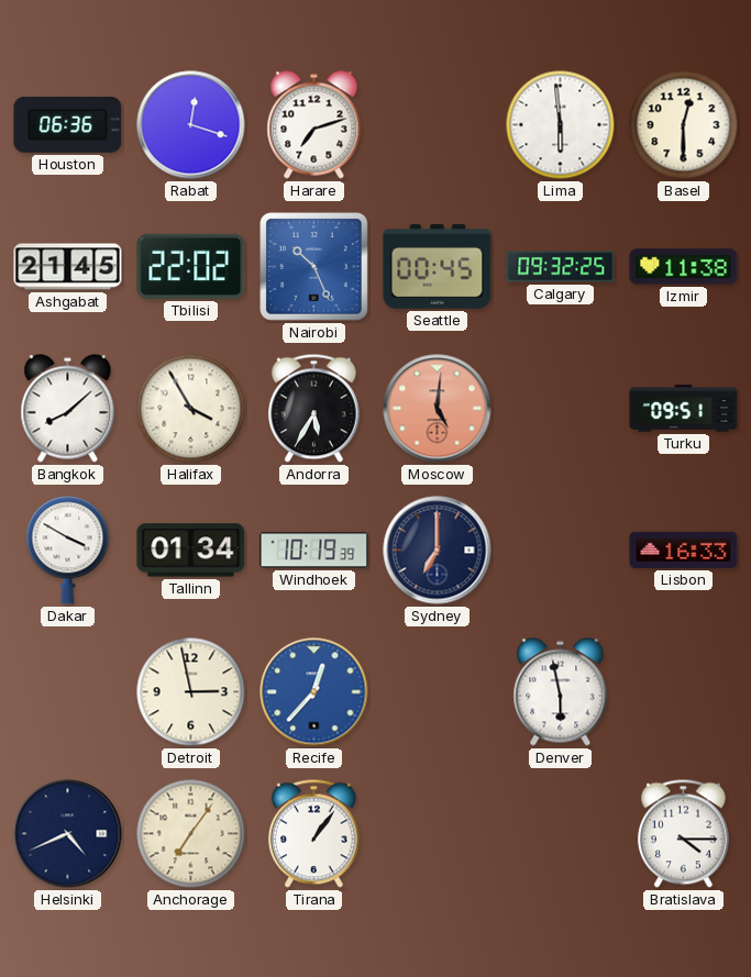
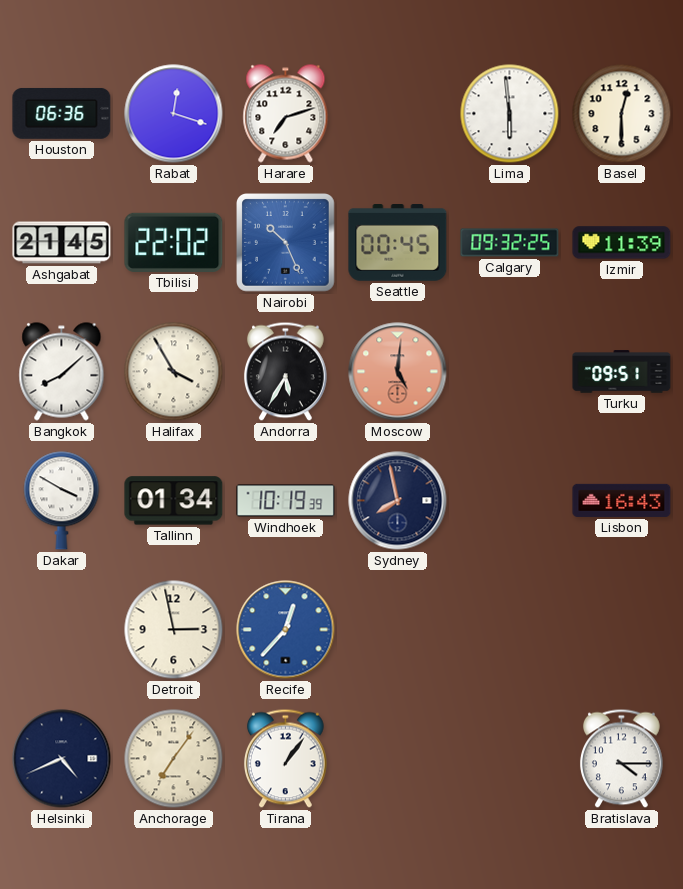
Izmir: 11:38 -> 11:39 (622, 243)
Sydney: 7:00 -> 7:58 (398, 501)
Lisbon: 16:33 -> 16:43 (622, 500)
Denver: 5:58 -> none (561, 692)
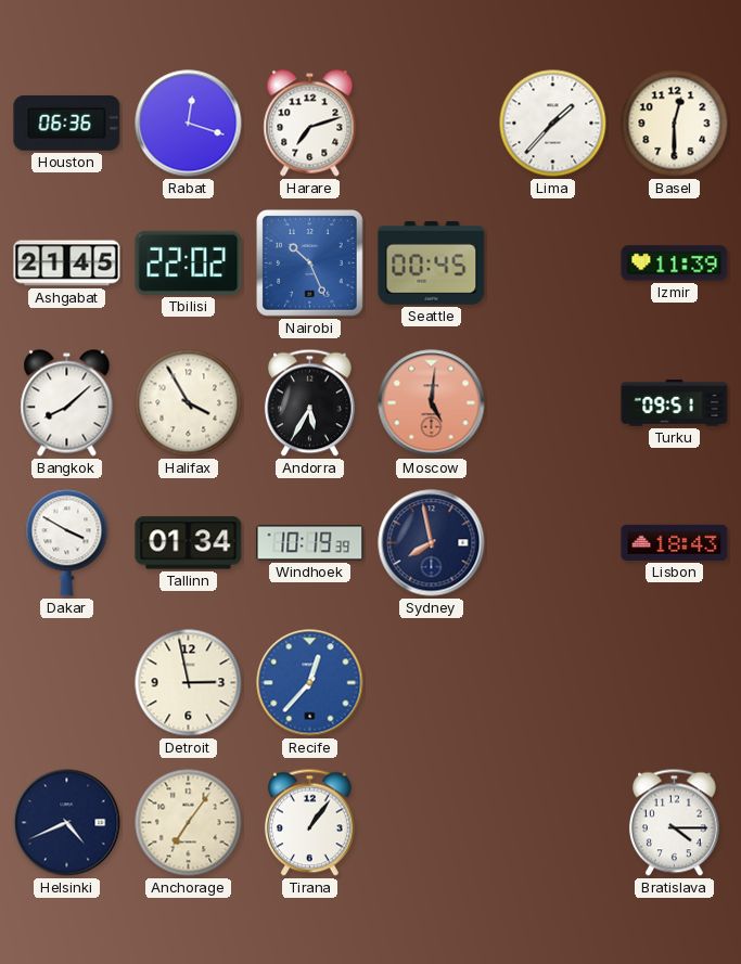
Lima: 5:59 -> 1:37 (553, 124)
Calgary: 09:32 -> none (510, 243)
Lisbon: 16:43 -> 18:43 (675, 542)
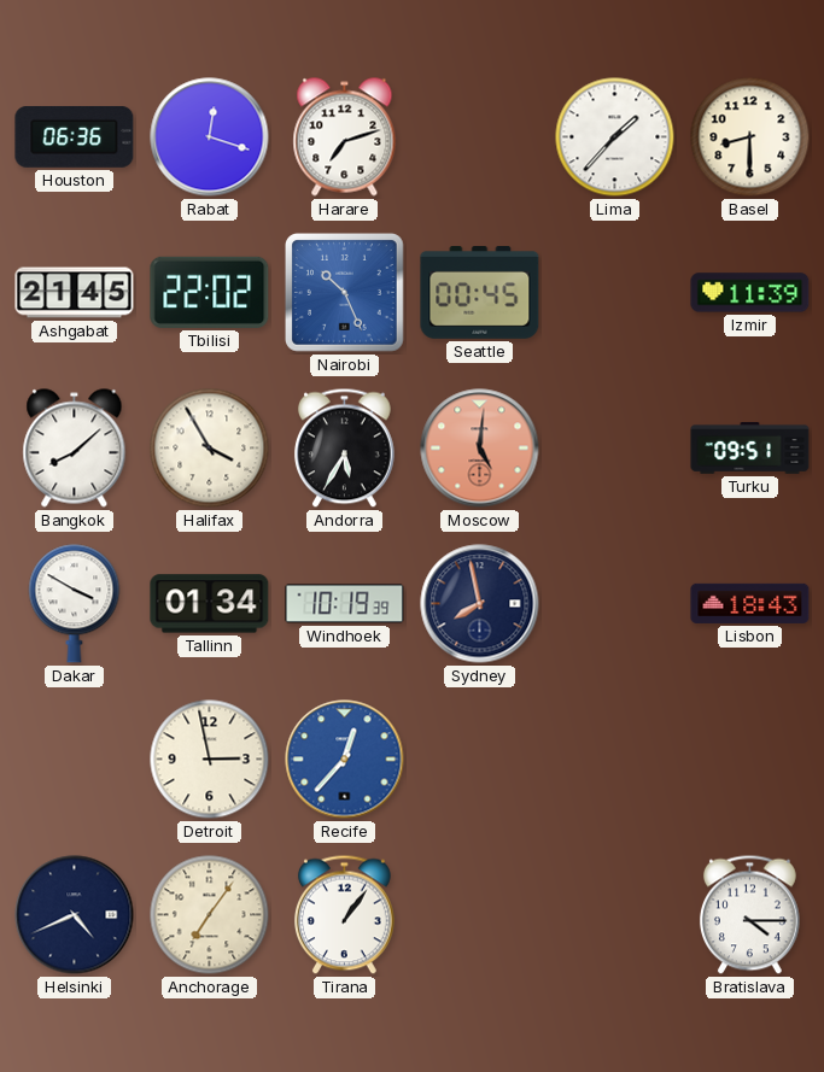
Basel: 12:30 -> 8:30 (750, 137)
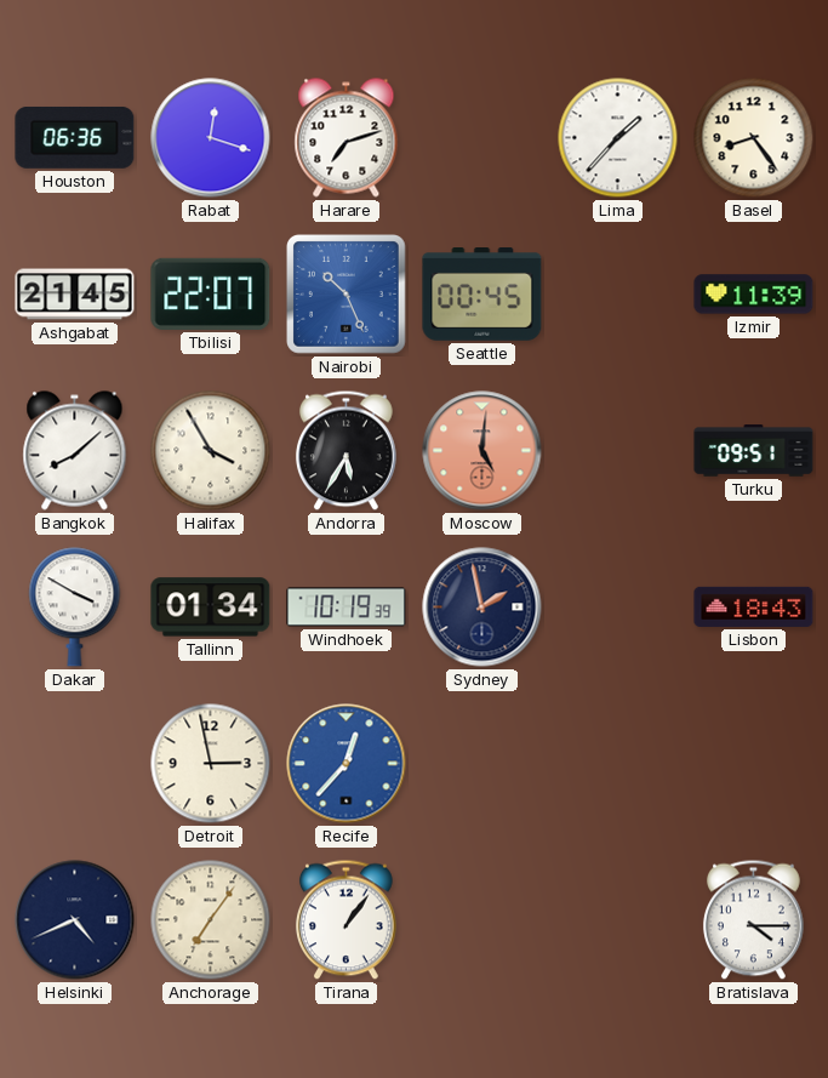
Basel: 8:30 -> 8:24 (754, 138)
Tbilisi: 22:02 -> 22:07 (211, 293)
Sydney: 7:58 -> 1:58 (482, 608)
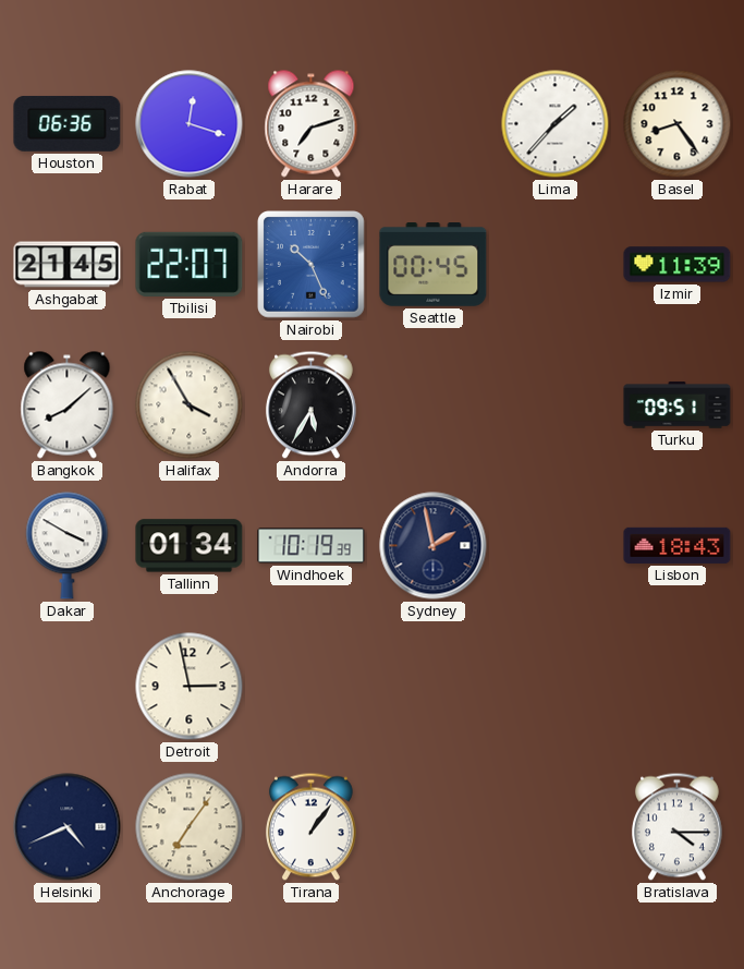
Moscow: 5:01 -> none (482, 451)
Recife: 12:37 -> none (347, 764)
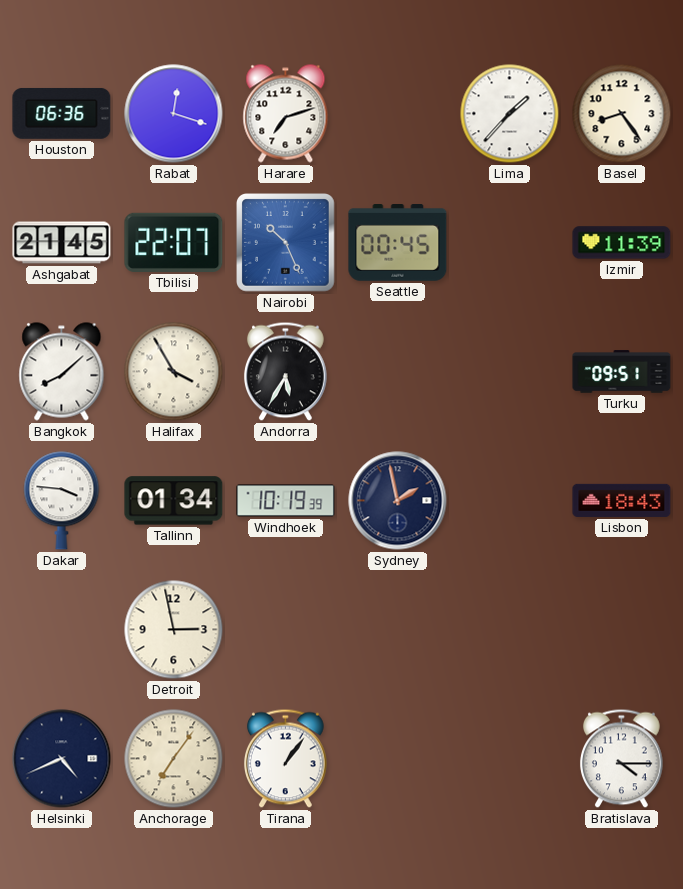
Dakar: 3:50 -> 3:46 (62, 501)
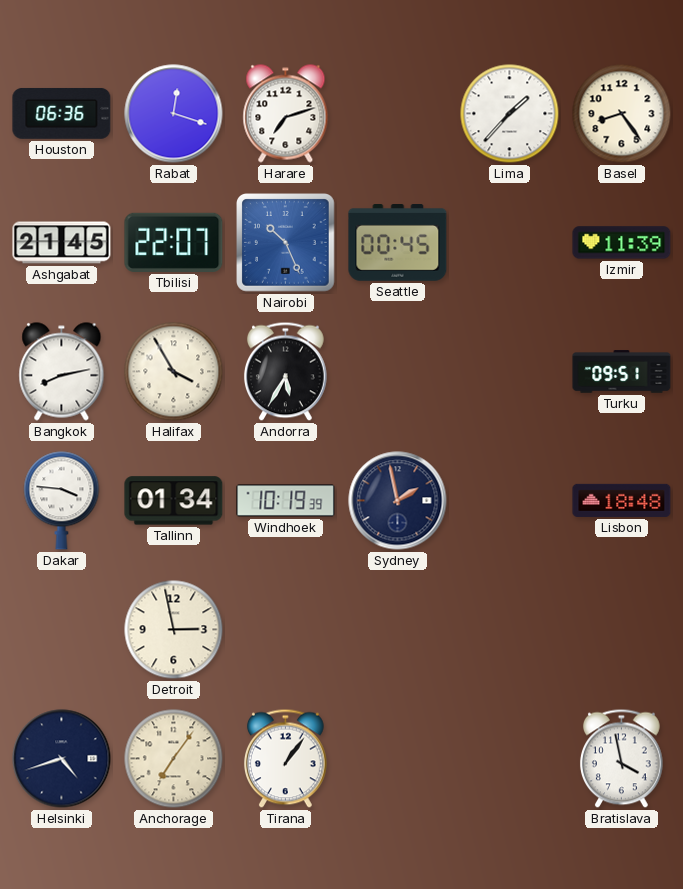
Bangkok: 8:08 -> 8:13 (62, 372)
Lisbon: 18:43 -> 18:48 (622, 500)
Helsinki: 4:41 -> 4:42 (62, 759)
Bratislava: 4:15 -> 3:58 (621, 759)
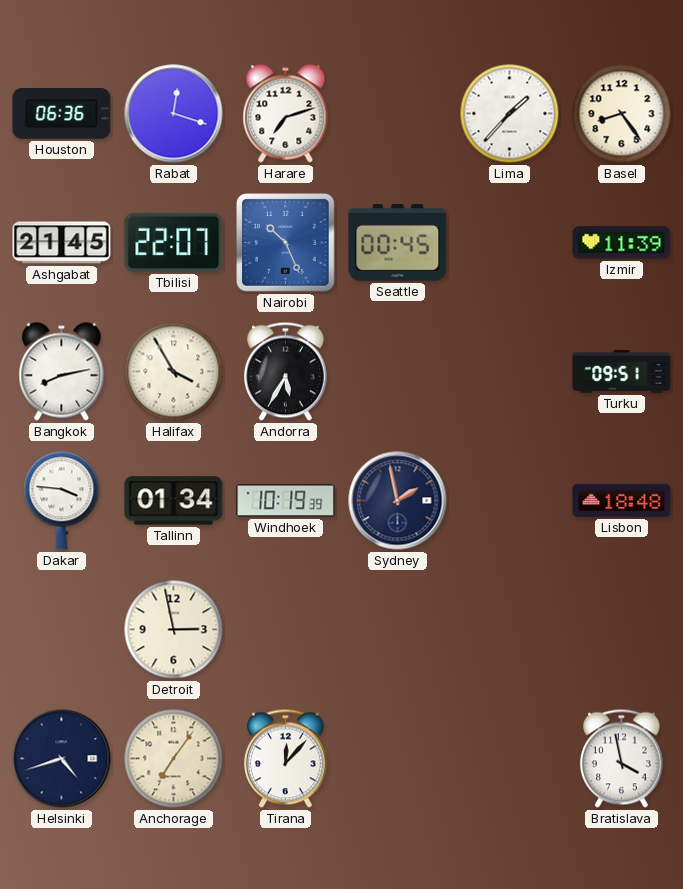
Tirana: 1:06 -> 12:07 (285, 759)
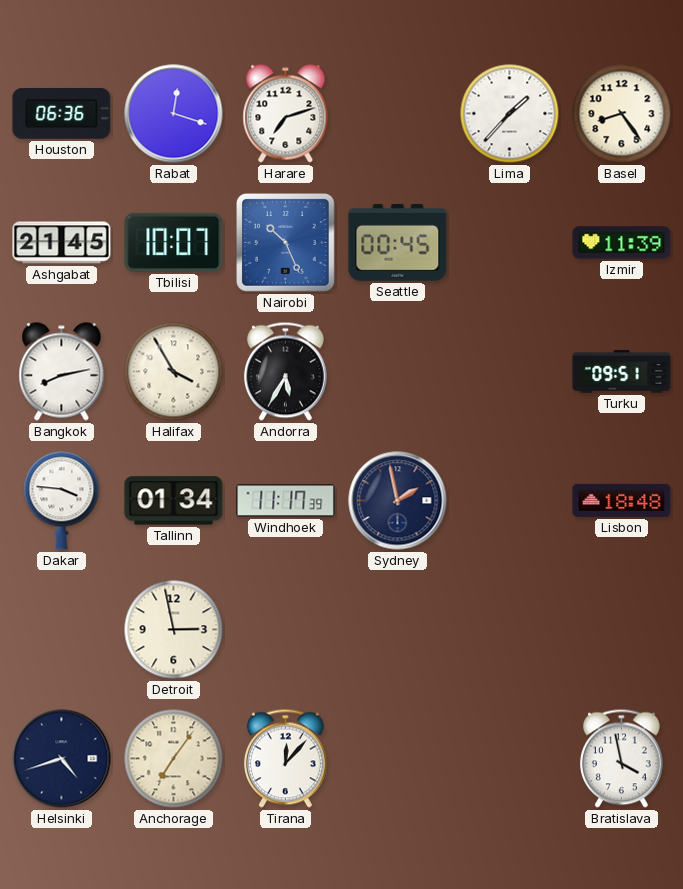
Tbilisi: 22:07 -> 10:07 (174, 242)
Windhoek: 10:19 -> 11:17 (286, 501)
